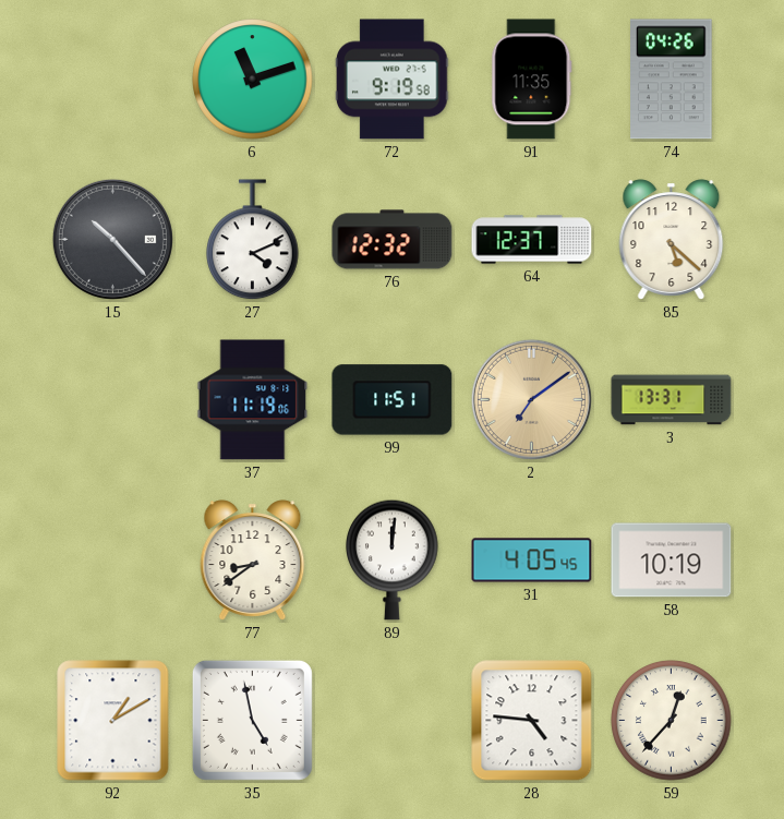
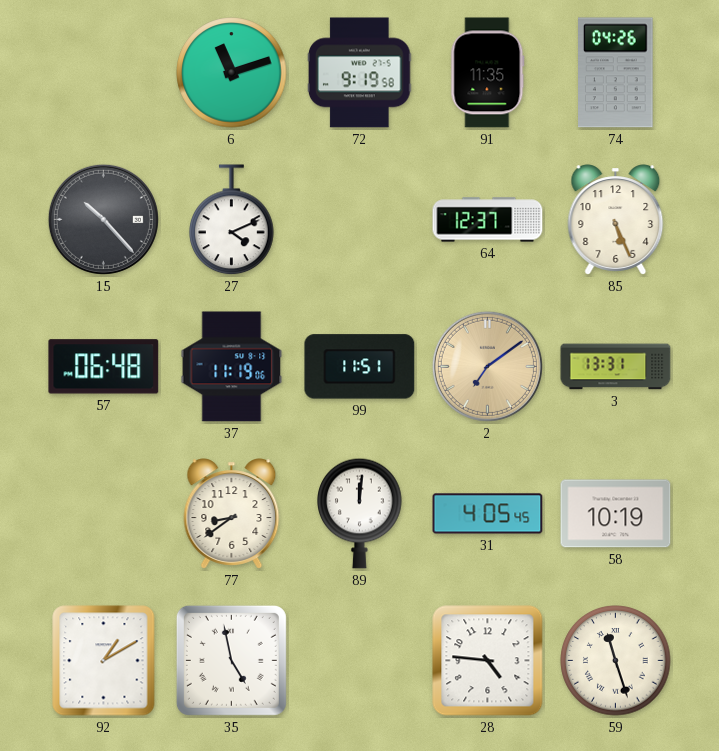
76: 12:32 -> none (393, 240)
85: 5:22 -> 5:26 (616, 220)
57: none -> 06:48 (104, 367)
59: 12:37 -> 11:27 (616, 661)
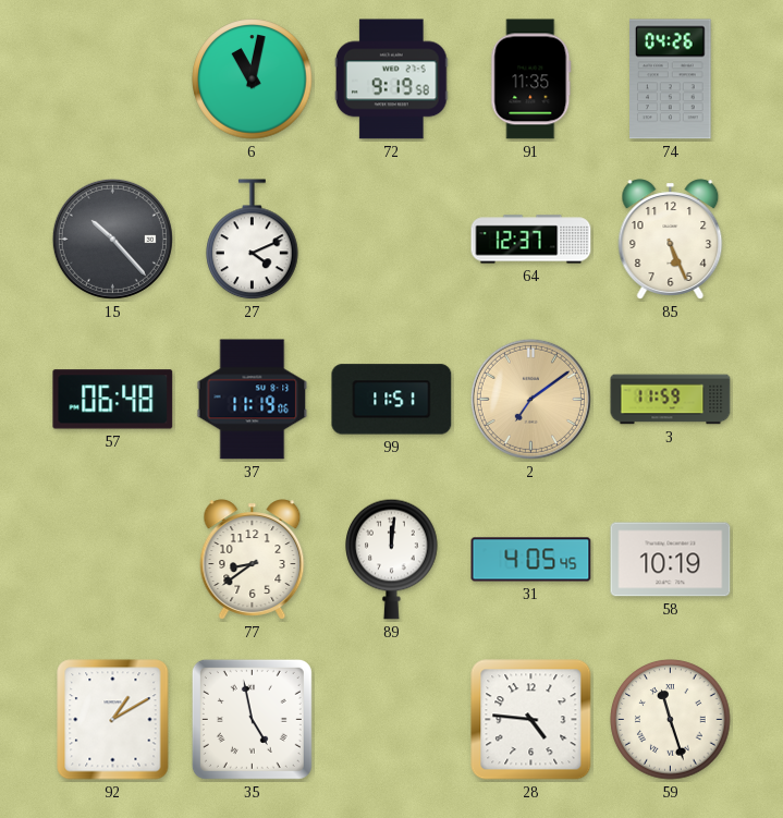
6: 11:12 -> 11:02 (253, 80)
3: 13:31 -> 11:59 (671, 400)
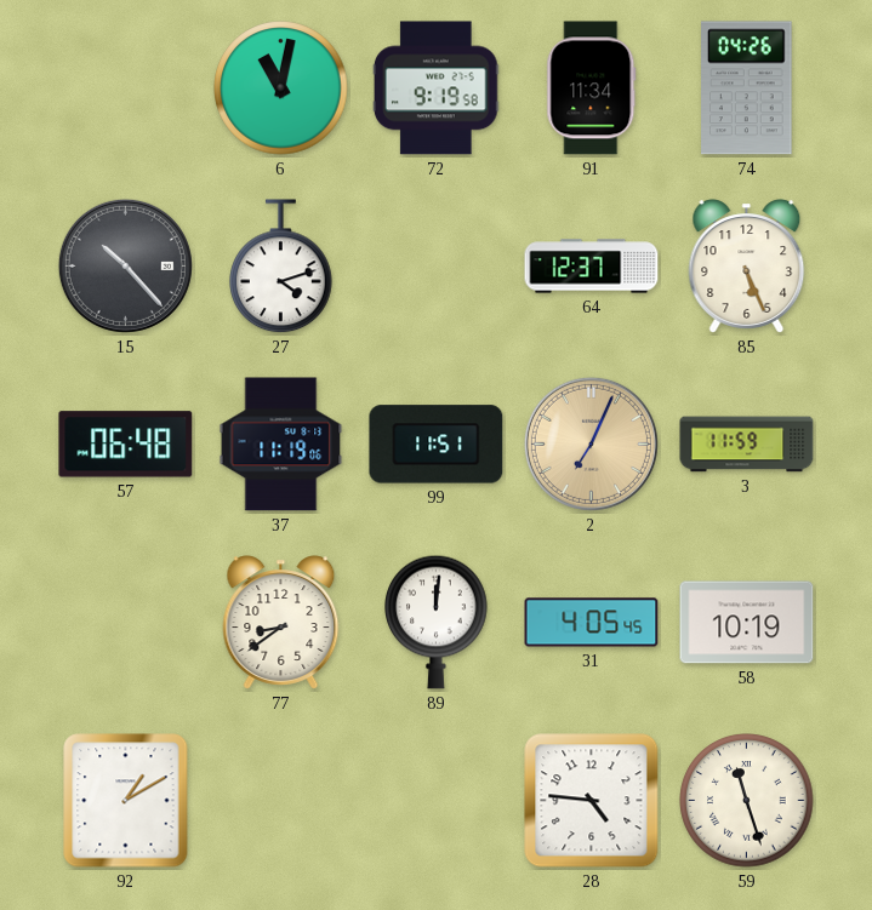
91: 11:35 -> 11:34 (592, 88)
27: 4:11 -> 4:12 (281, 267)
2: 7:09 -> 7:04 (591, 443)
35: 4:58 -> none (252, 719)
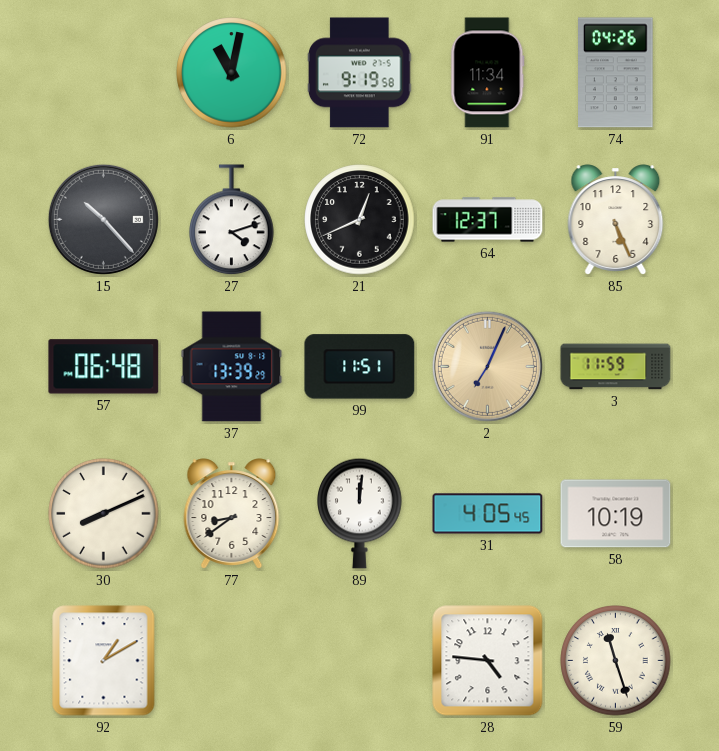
21: none -> 12:41 (360, 220)
37: 11:19 -> 13:39 (232, 367)
30: none -> 8:11 (104, 514)
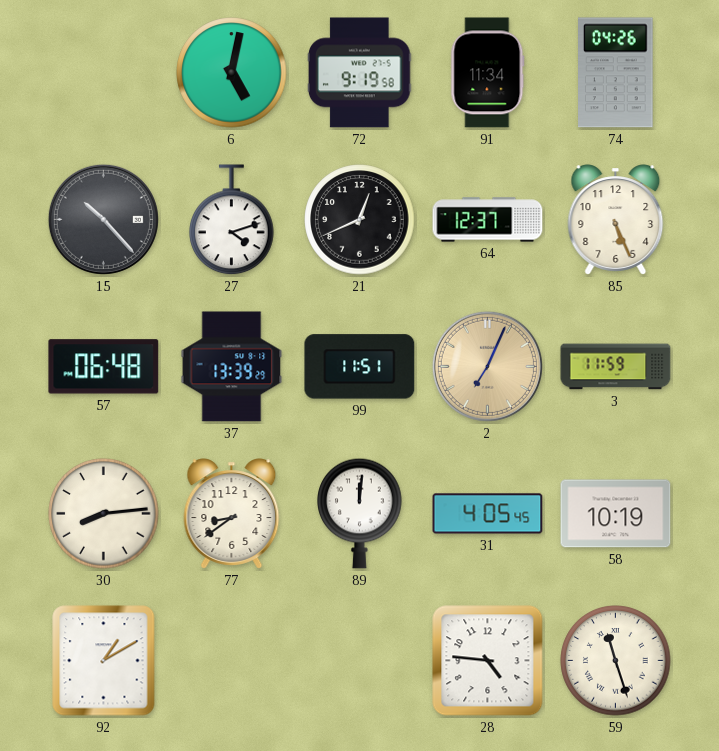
6: 11:02 -> 5:02 (232, 73)
30: 8:11 -> 8:14 (104, 514)
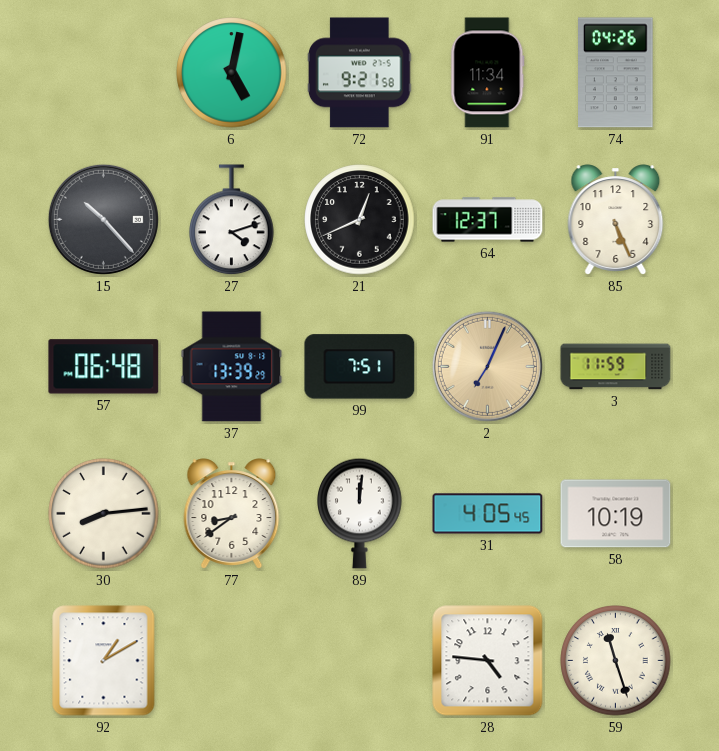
72: 9:19 -> 9:21 (360, 73)
99: 11:51 -> 7:51 (360, 367)
